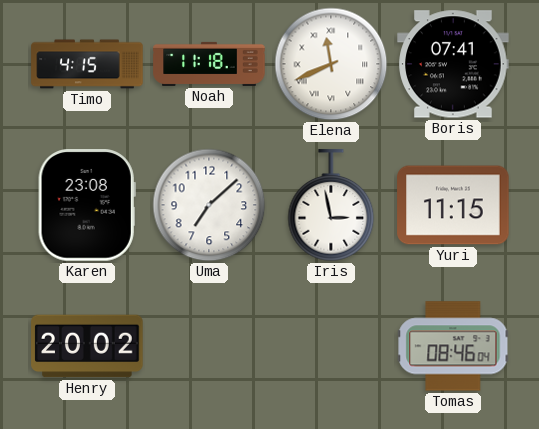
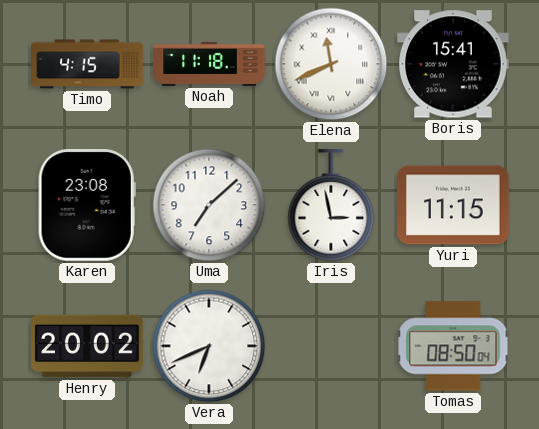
Boris: 07:41 -> 15:41 (453, 64)
Vera: none -> 6:41 (209, 346)
Tomas: 08:46 -> 08:50 (453, 346)
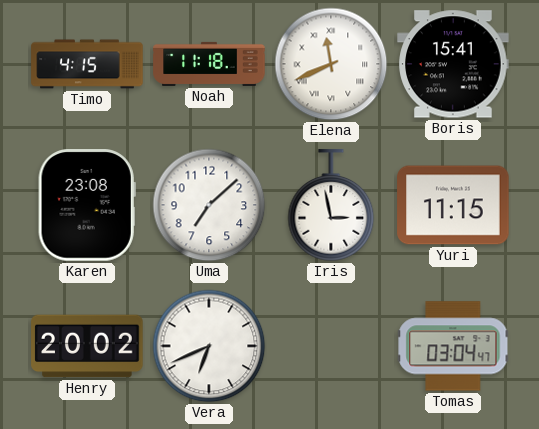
Tomas: 08:50 -> 03:04 (453, 346)
